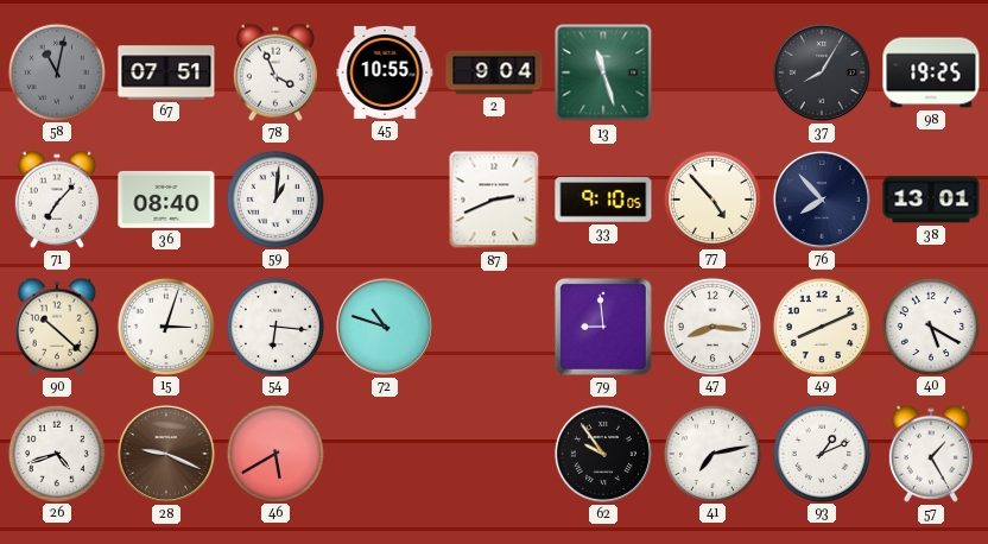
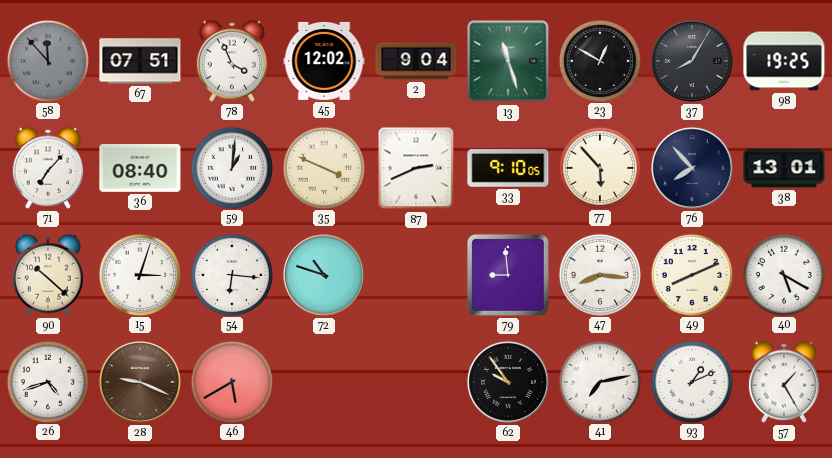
58: 11:02 -> 11:53 (47, 60)
45: 10:55 -> 12:02 (324, 61)
23: none -> 12:50 (599, 60)
35: none -> 3:49 (323, 167)
77: 4:53 -> 5:53 (599, 167)
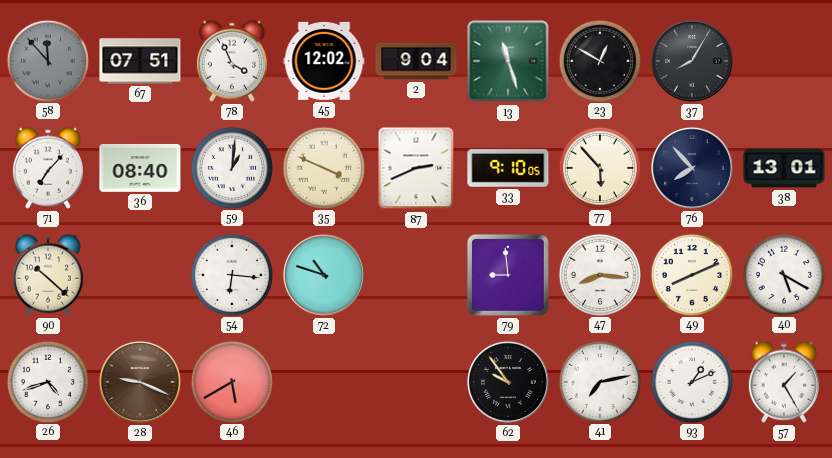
98: 19:25 -> none (784, 61)
15: 3:03 -> none (139, 274)
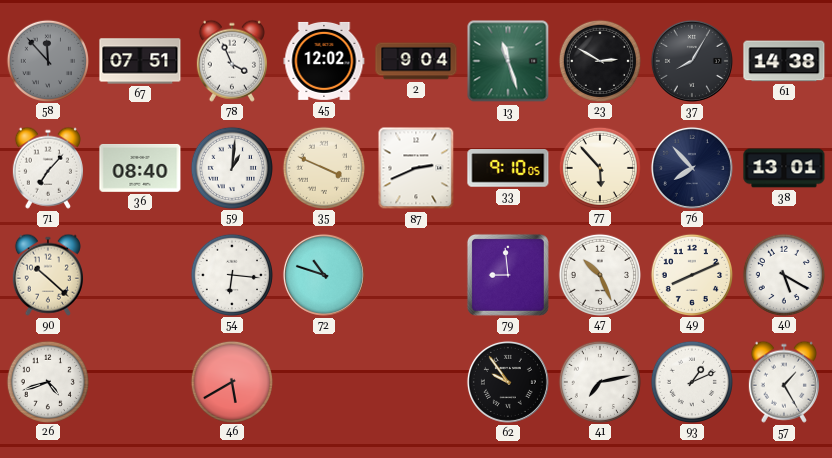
23: 12:50 -> 2:50 (599, 60)
61: none -> 14:38 (784, 61)
47: 8:16 -> 10:26 (599, 274)
28: 9:19 -> none (140, 382)
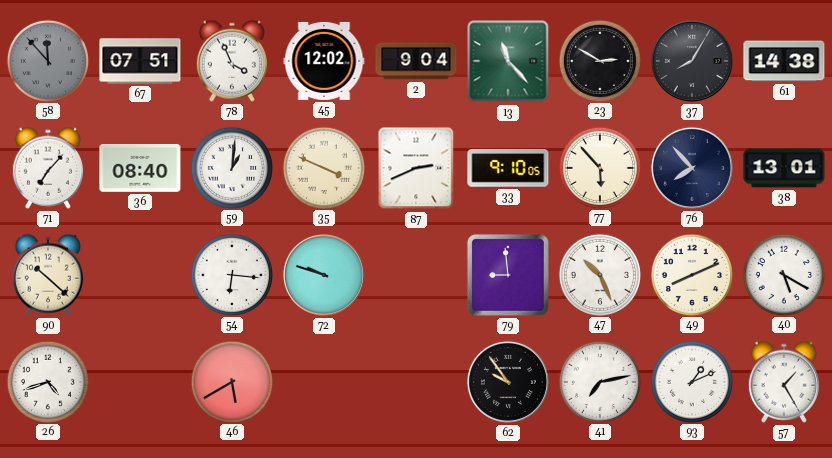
13: 11:27 -> 11:23 (508, 61)
72: 10:48 -> 9:48 (324, 275)
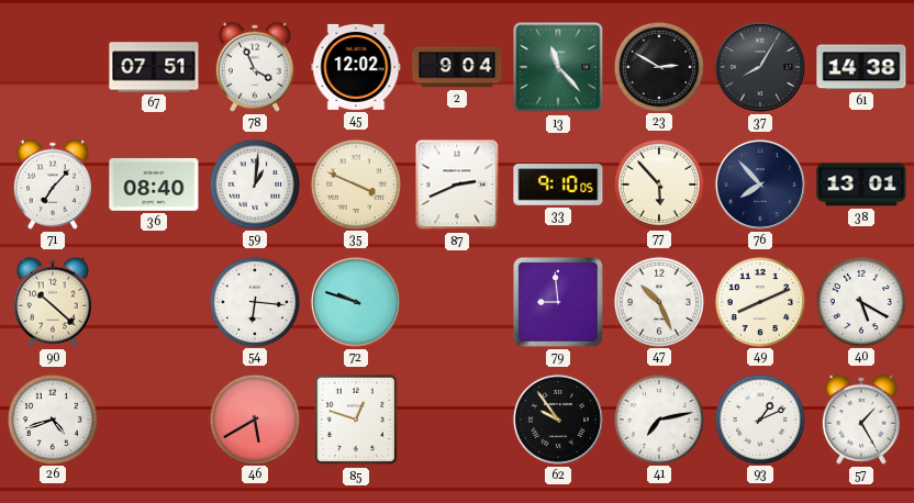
58: 11:53 -> none (47, 60)
85: none -> 12:48 (356, 420)
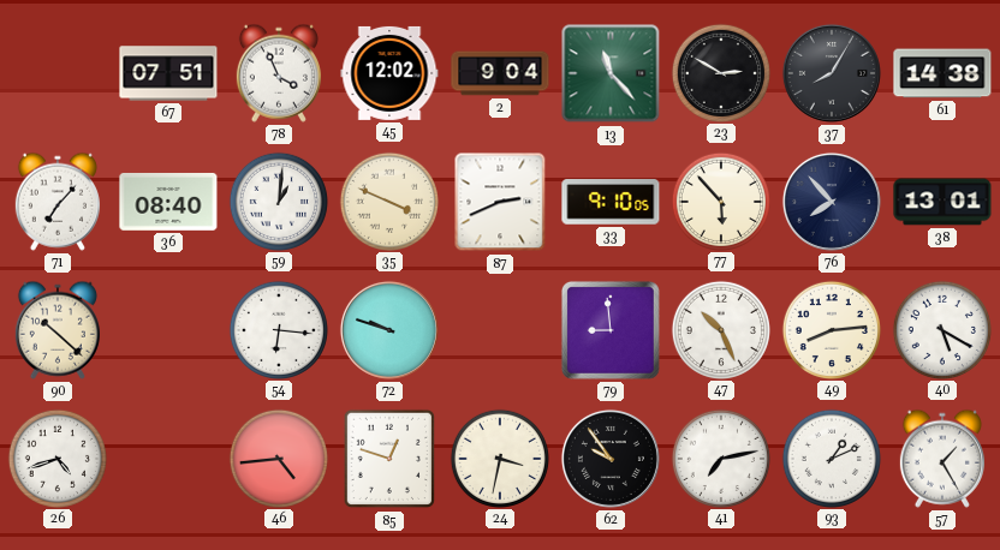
49: 8:11 -> 8:14 (831, 329)
46: 5:40 -> 4:44 (278, 458)
24: none -> 3:32 (499, 458)
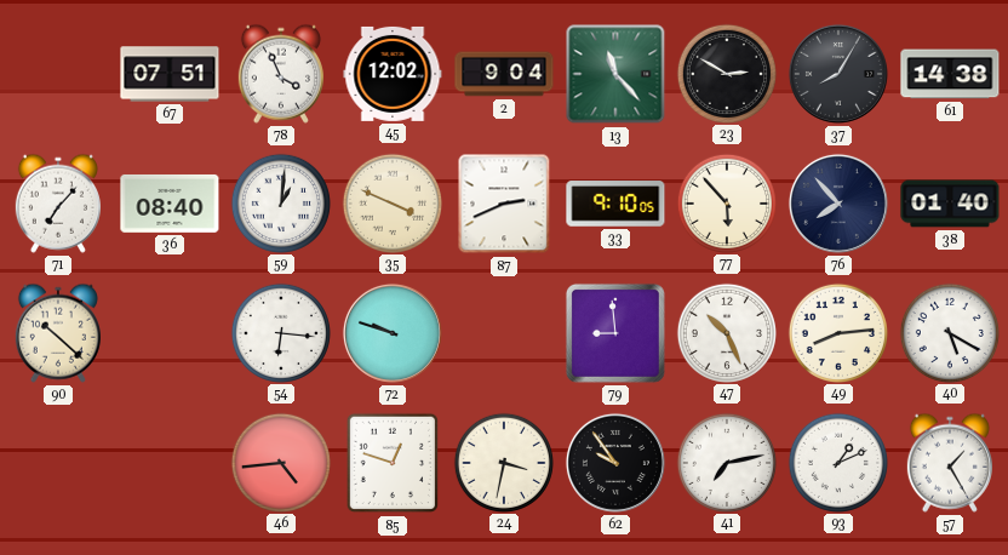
38: 13:01 -> 01:40 (950, 204)
26: 4:42 -> none (56, 458)
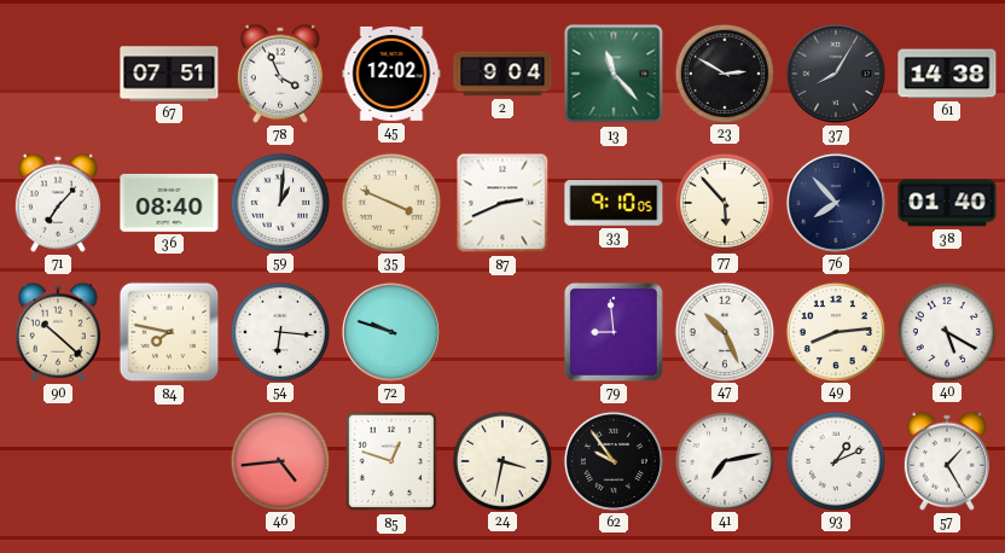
84: none -> 7:47 (169, 332)
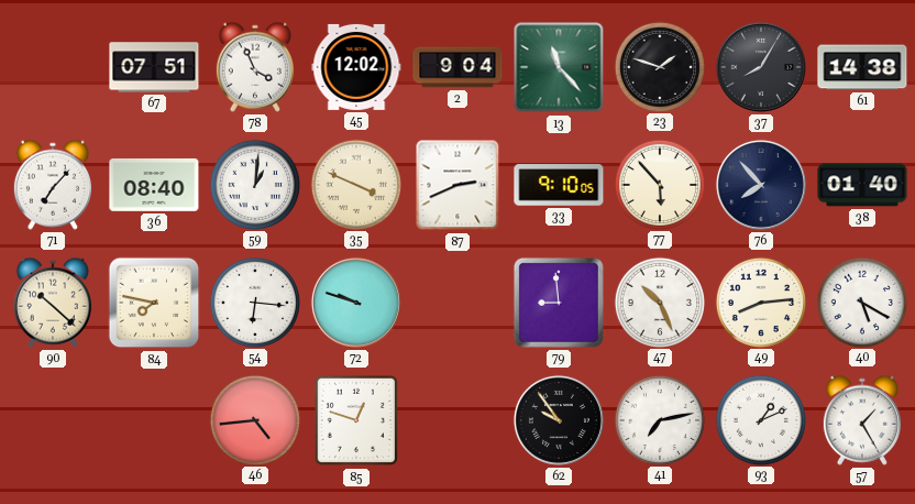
23: 2:50 -> 1:48 (659, 66)
24: 3:32 -> none (501, 460)
